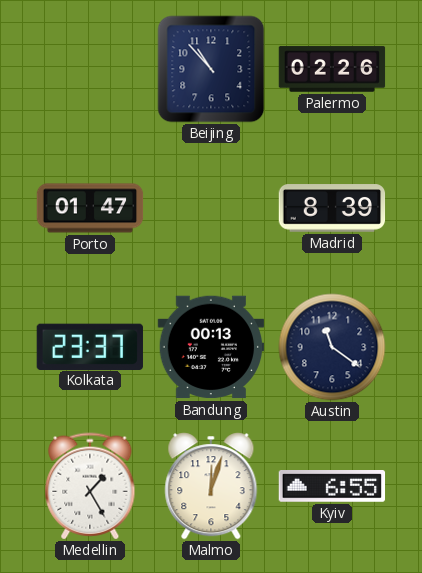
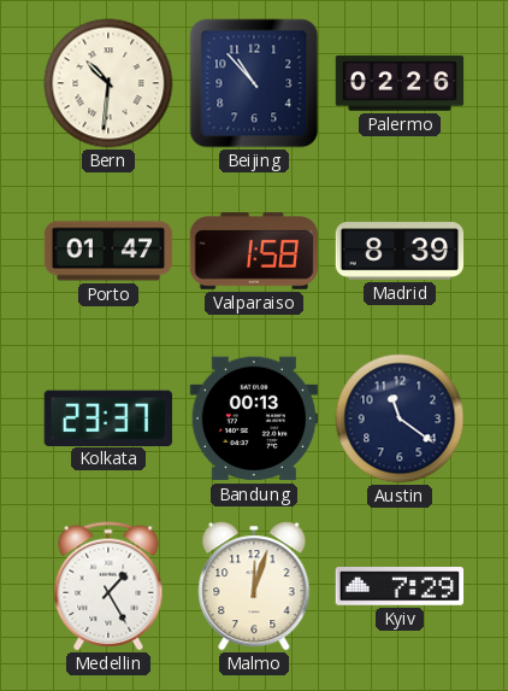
Bern: none -> 10:31 (108, 83)
Valparaiso: none -> 1:58 (254, 252)
Kyiv: 6:55 -> 7:29 (400, 587)
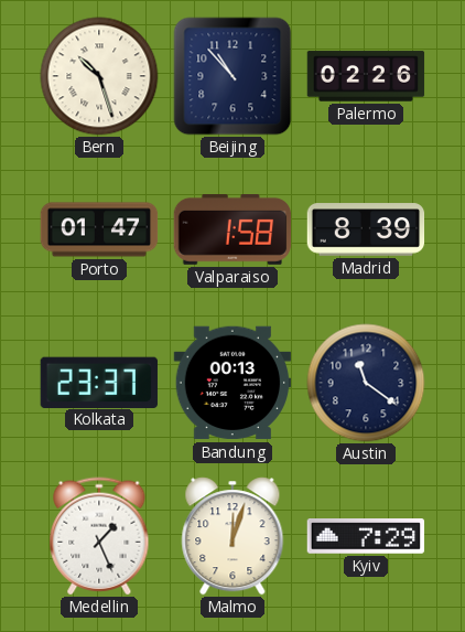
Bern: 10:31 -> 10:27 (99, 76)
Medellin: 1:25 -> 1:26 (99, 536)
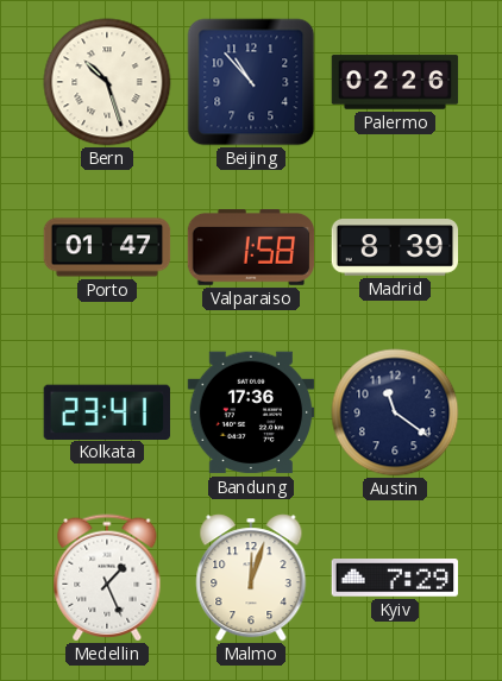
Kolkata: 23:37 -> 23:41 (107, 411)
Bandung: 00:13 -> 17:36 (251, 412)
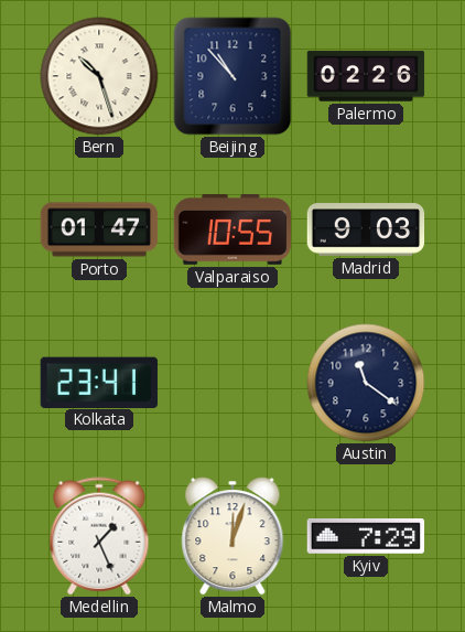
Valparaiso: 1:58 -> 10:55 (233, 231)
Madrid: 8:39 -> 9:03 (366, 229)
Bandung: 17:36 -> none (251, 412)
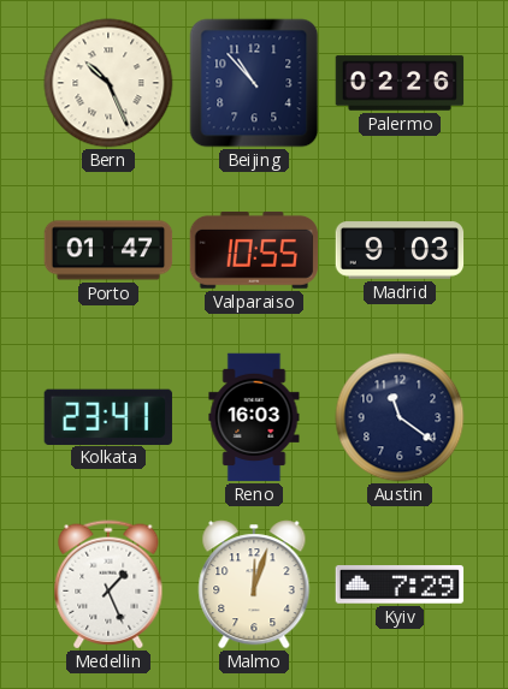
Bern: 10:27 -> 10:26 (108, 83)
Reno: none -> 16:03 (254, 417)
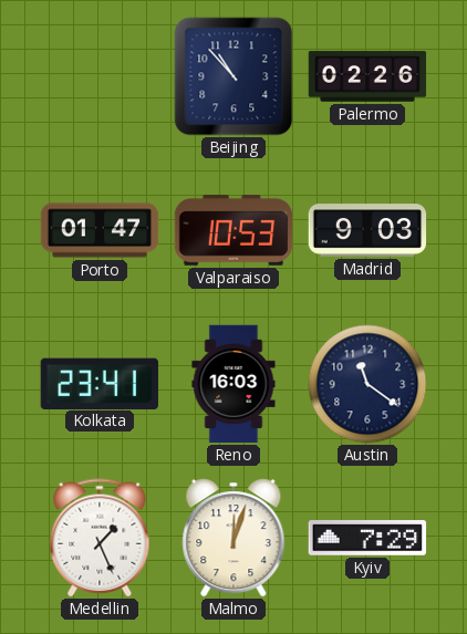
Bern: 10:26 -> none (108, 83)
Valparaiso: 10:55 -> 10:53 (233, 231)
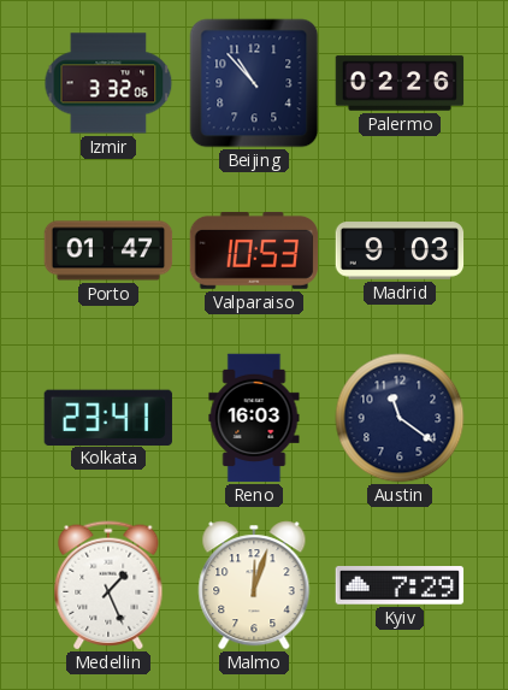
Izmir: none -> 3:32 (108, 83)
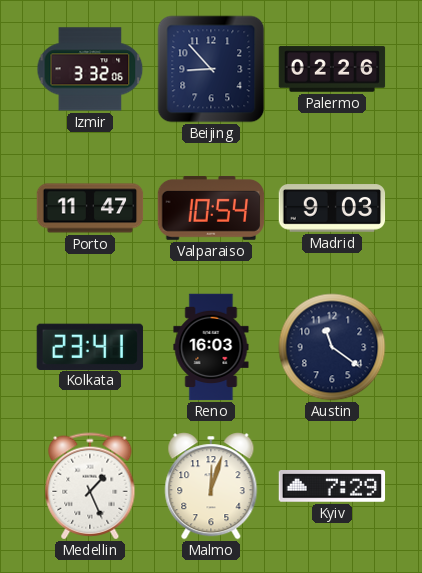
Beijing: 10:53 -> 8:53 (211, 69)
Porto: 01:47 -> 11:47 (90, 208)
Valparaiso: 10:53 -> 10:54 (211, 209)
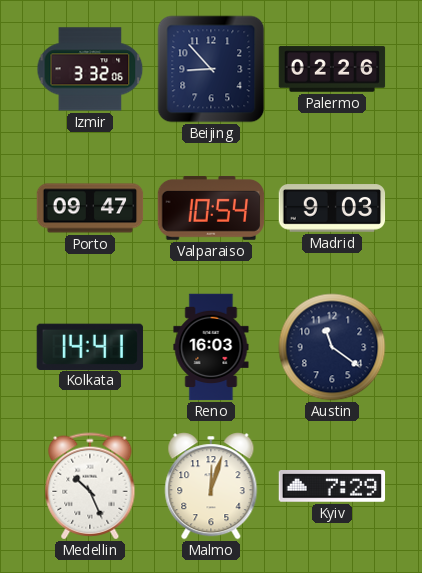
Porto: 11:47 -> 09:47 (90, 208)
Kolkata: 23:41 -> 14:41 (90, 346)
Medellin: 1:26 -> 10:26 (90, 486)
